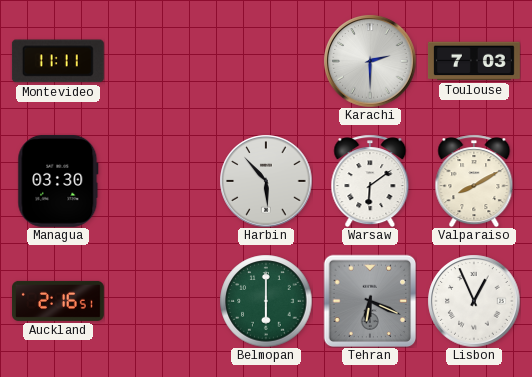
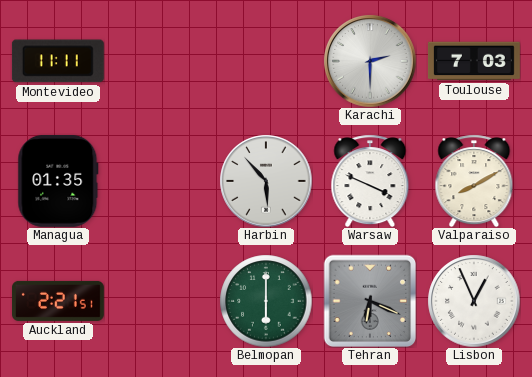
Managua: 03:30 -> 01:35 (58, 181)
Warsaw: 6:09 -> 3:49 (370, 181)
Auckland: 2:16 -> 2:21 (58, 301)
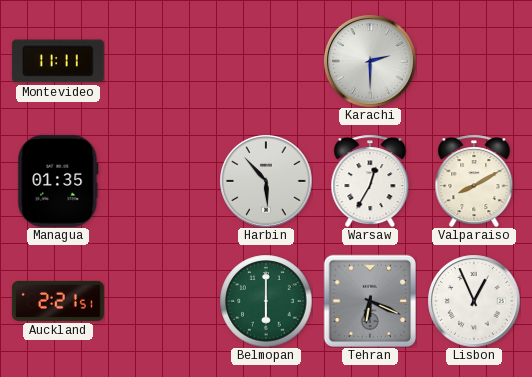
Toulouse: 7:03 -> none (474, 61)
Warsaw: 3:49 -> 12:35 (370, 181)
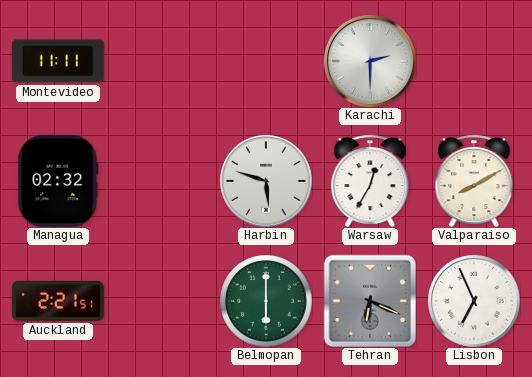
Managua: 01:35 -> 02:32 (58, 181)
Harbin: 5:53 -> 5:48 (266, 181)
Lisbon: 12:56 -> 6:56 (474, 301)
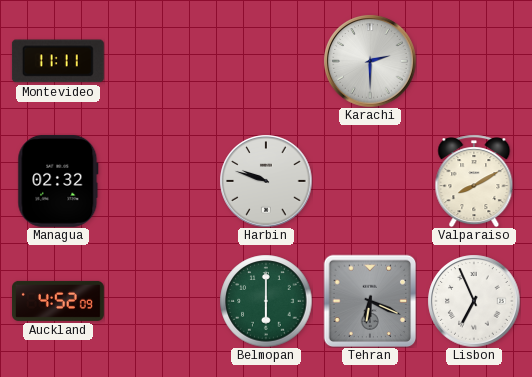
Harbin: 5:48 -> 9:48 (266, 181)
Warsaw: 12:35 -> none (370, 181)
Auckland: 2:21 -> 4:52 (58, 301)
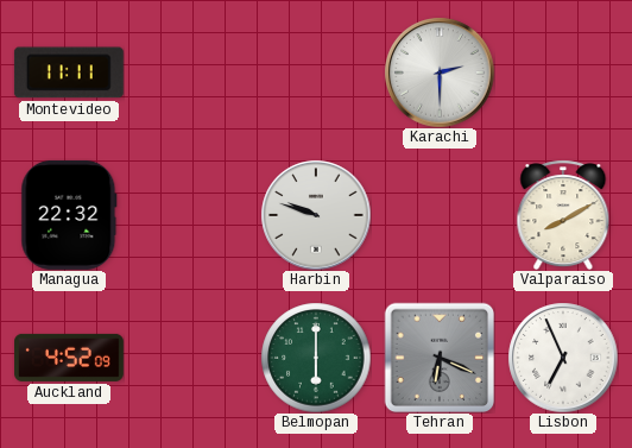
Managua: 02:32 -> 22:32 (69, 215)
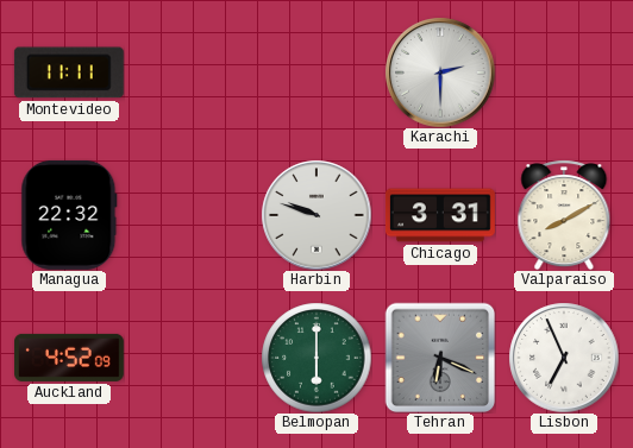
Chicago: none -> 3:31 (440, 215)
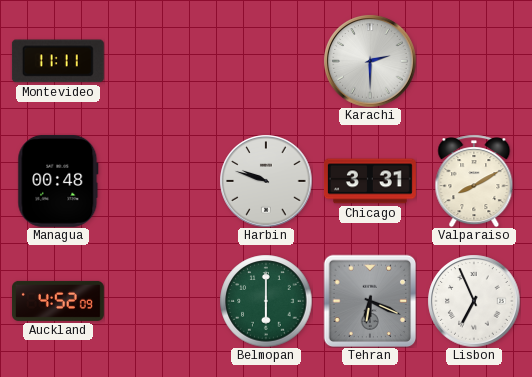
Managua: 22:32 -> 00:48 (58, 181)
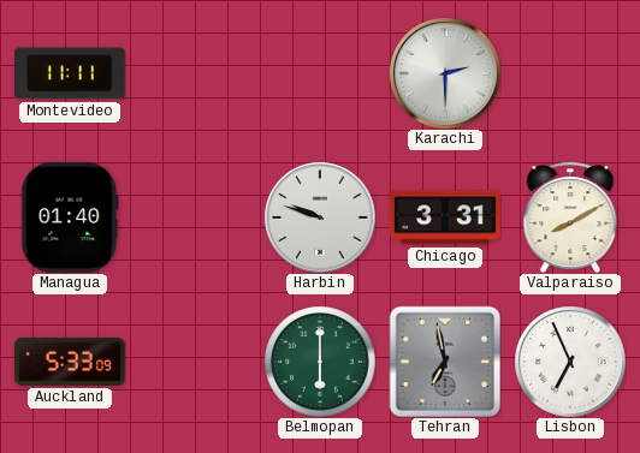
Managua: 00:48 -> 01:40 (70, 217)
Auckland: 4:52 -> 5:33 (70, 362)
Tehran: 6:19 -> 6:58 (445, 362)
